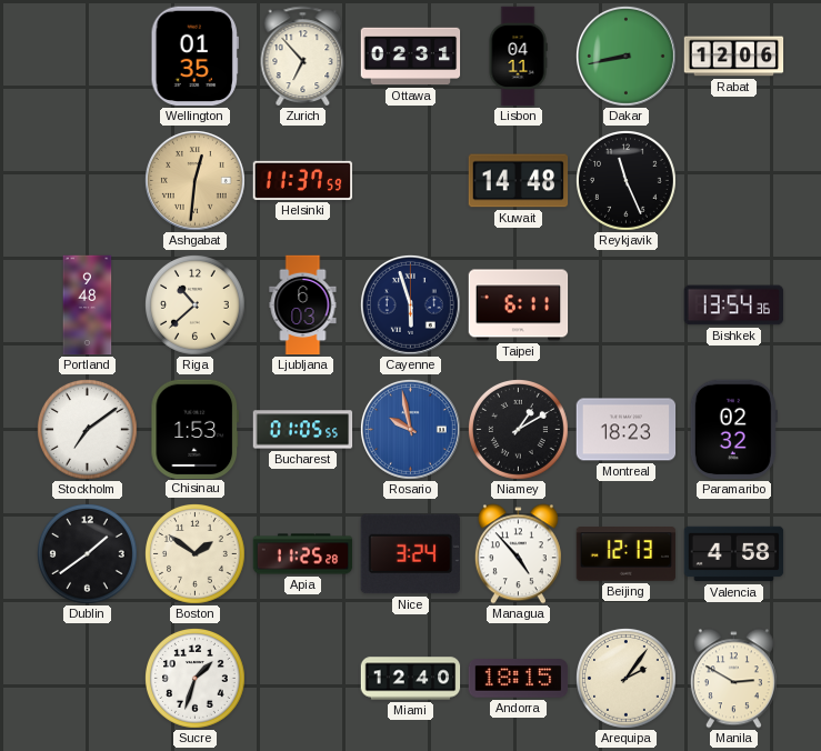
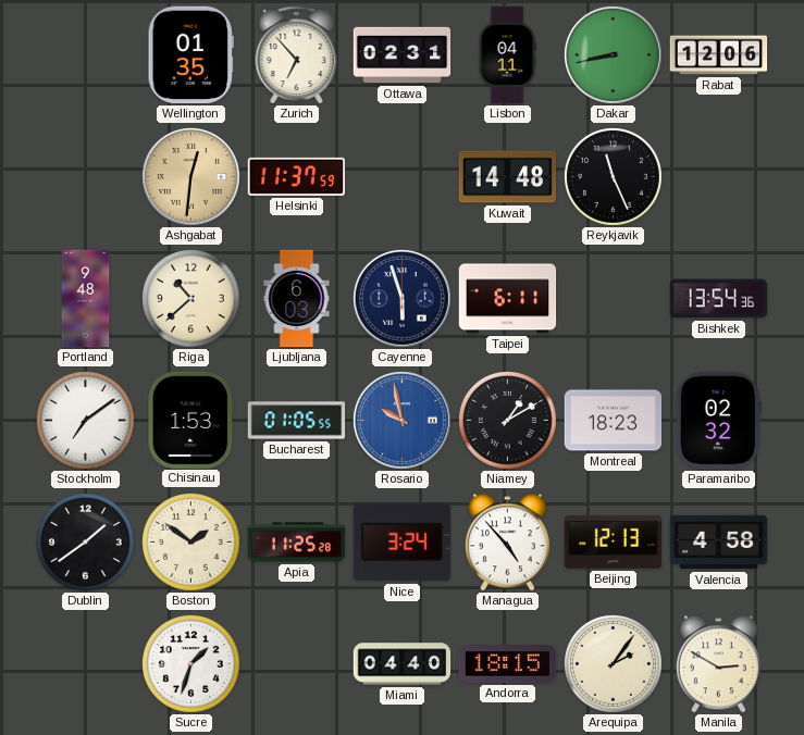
Miami: 12:40 -> 04:40 (403, 664)
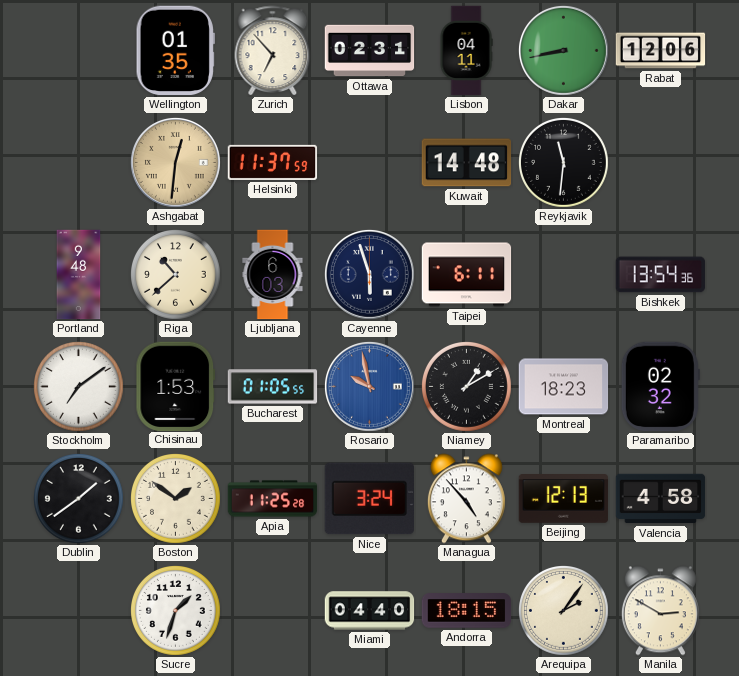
Reykjavik: 11:26 -> 11:31 (564, 163)
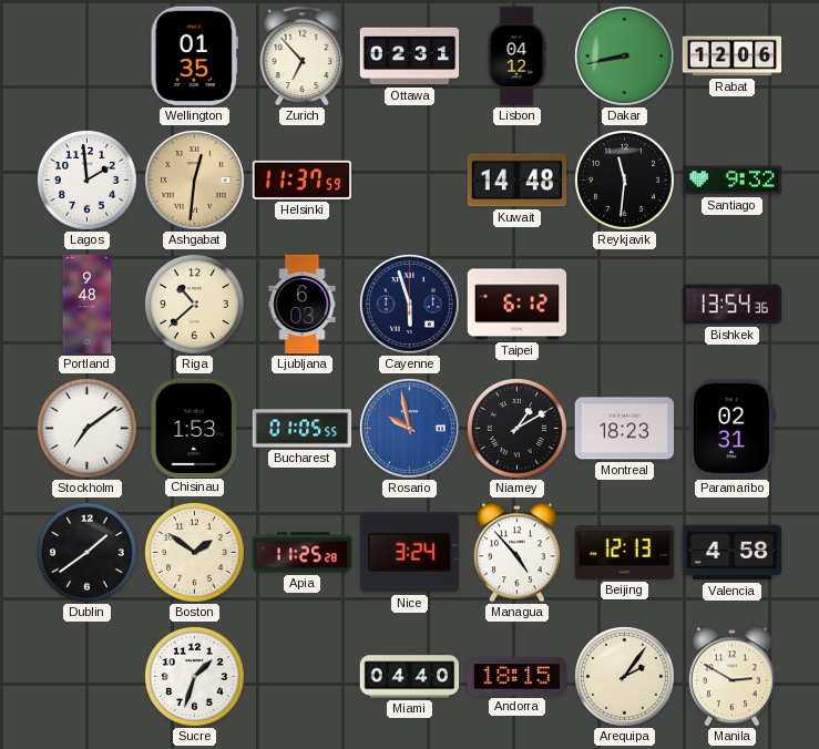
Lisbon: 04:11 -> 04:12 (516, 57)
Lagos: none -> 1:59 (88, 181)
Santiago: none -> 9:32 (733, 181)
Taipei: 6:11 -> 6:12 (518, 305)
Paramaribo: 02:32 -> 02:31 (731, 429)
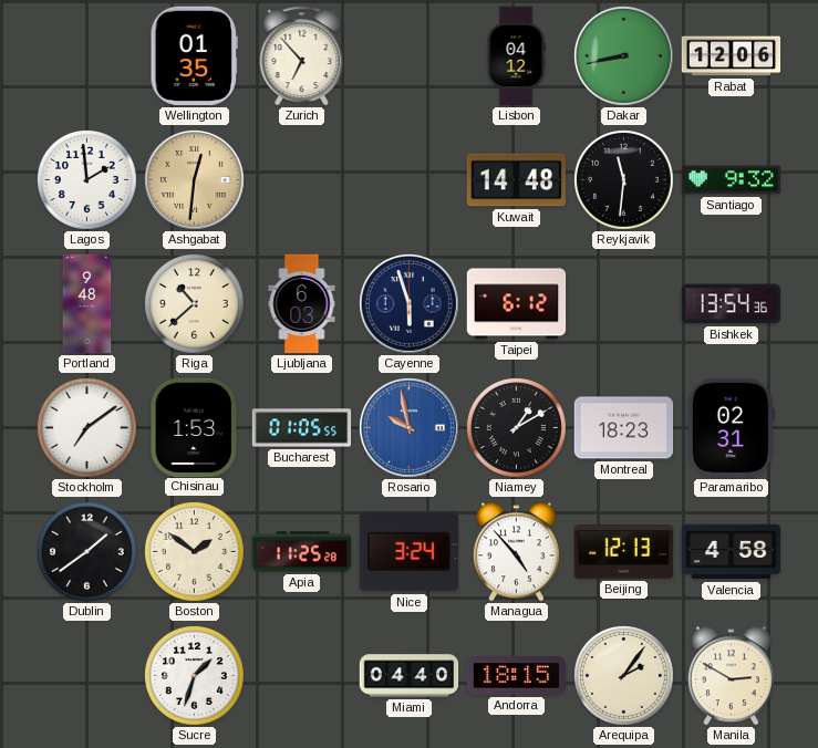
Ottawa: 02:31 -> none (410, 57)
Helsinki: 11:37 -> none (303, 179)
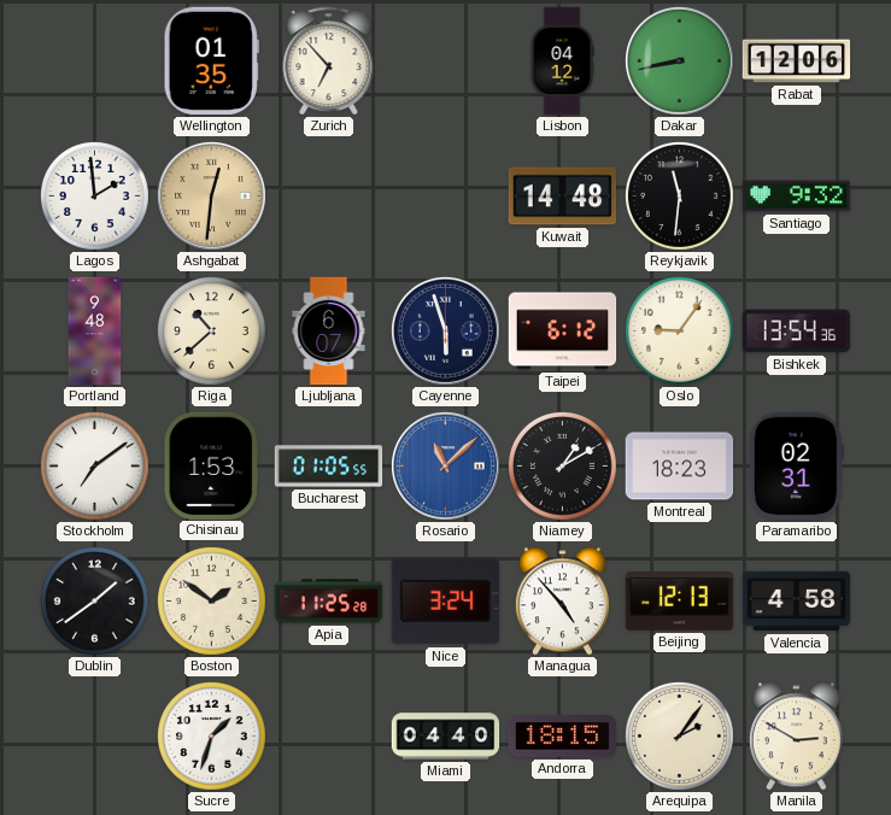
Ljubljana: 6:03 -> 6:07 (329, 332)
Oslo: none -> 9:06 (680, 332)
Rosario: 9:58 -> 11:08 (445, 465)
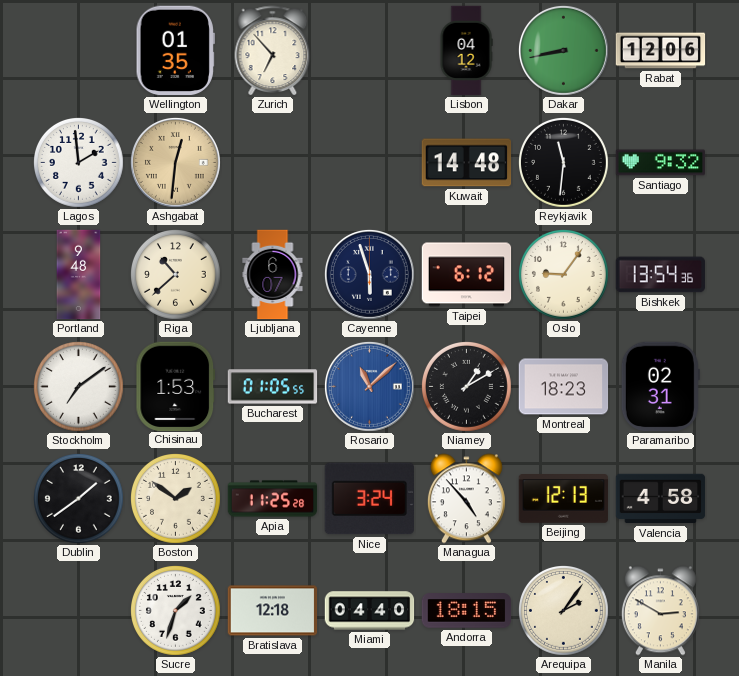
Bratislava: none -> 12:18 (273, 611)
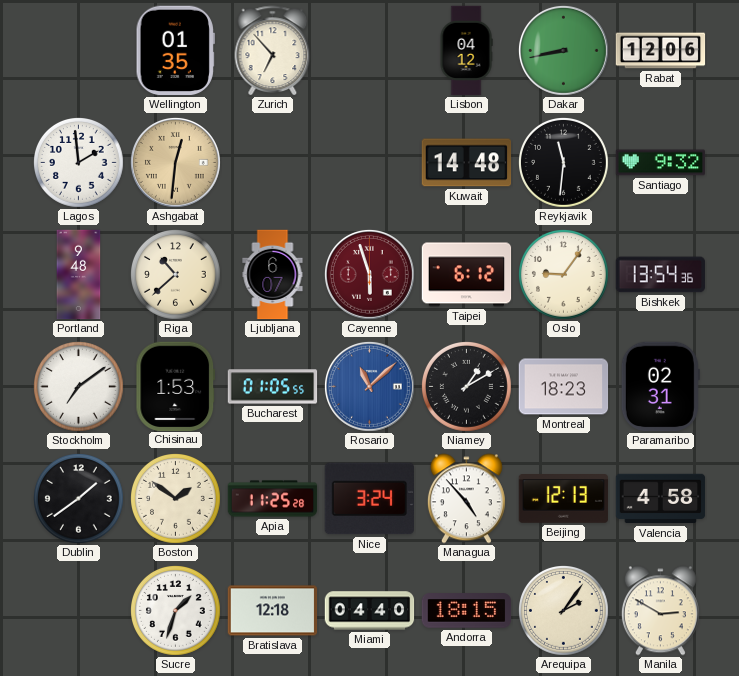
Cayenne dial: navy -> burgundy (369, 274)
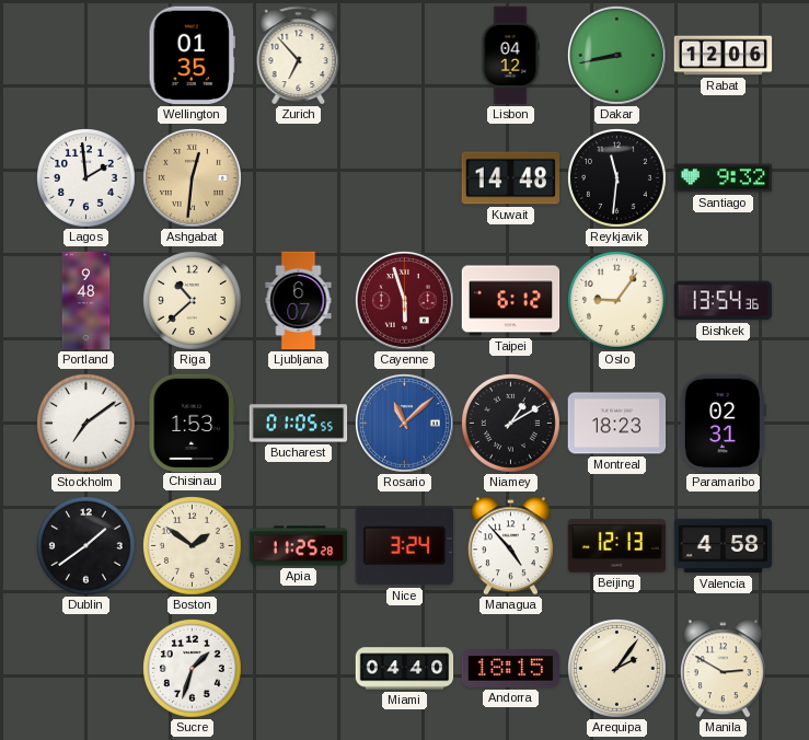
Bratislava: 12:18 -> none (273, 611)
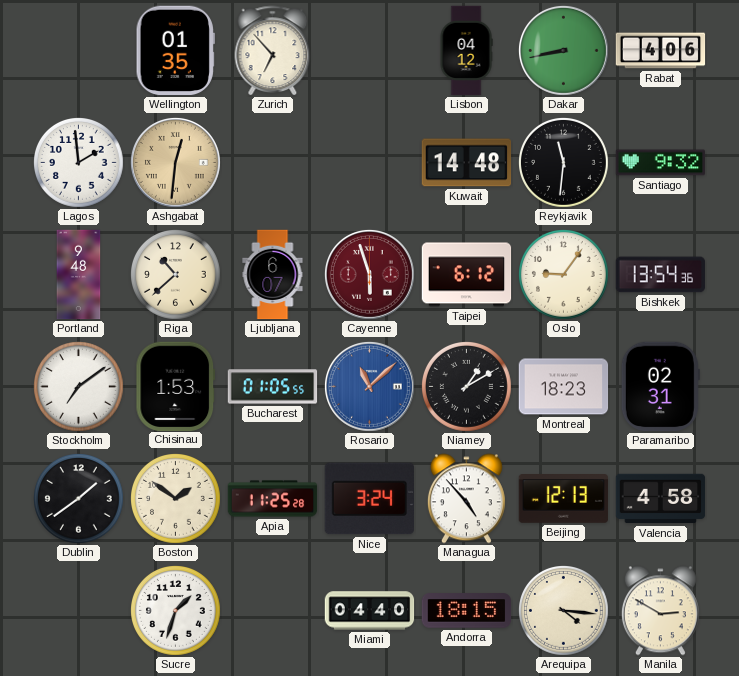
Rabat: 12:06 -> 4:06 (661, 51)
Arequipa: 2:06 -> 4:16 (564, 611)
